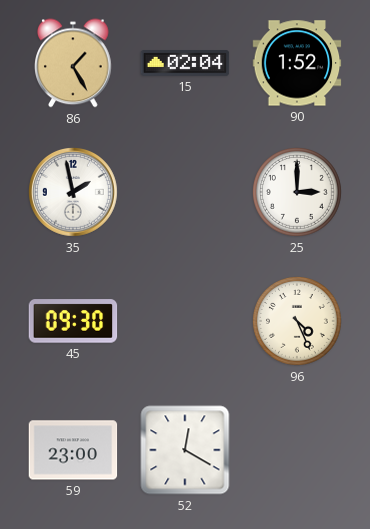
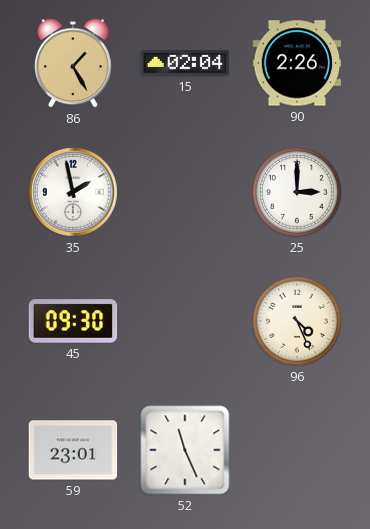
90: 1:52 -> 2:26 (297, 63)
59: 23:00 -> 23:01 (73, 450)
52: 12:20 -> 11:26 (185, 450)
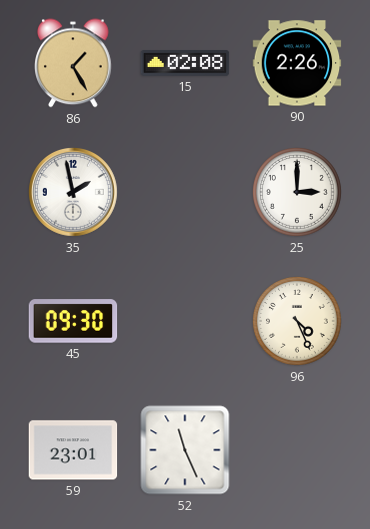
15: 02:04 -> 02:08 (185, 63)
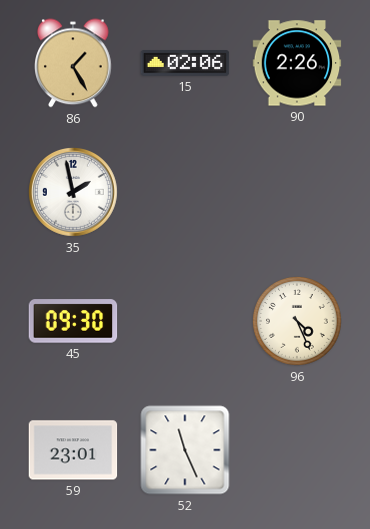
15: 02:08 -> 02:06 (185, 63)
25: 3:00 -> none (298, 193)
